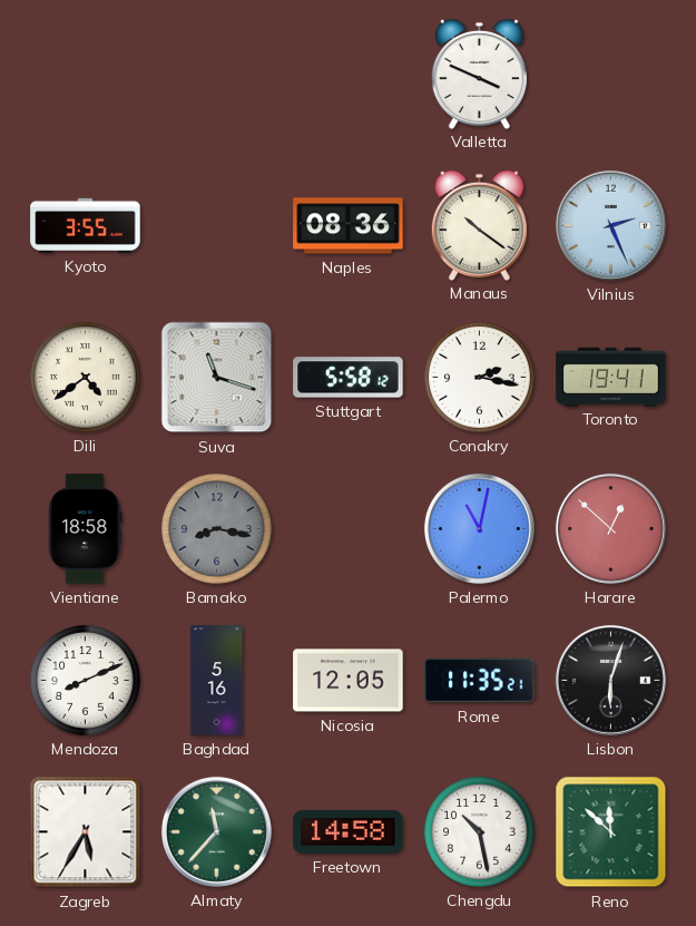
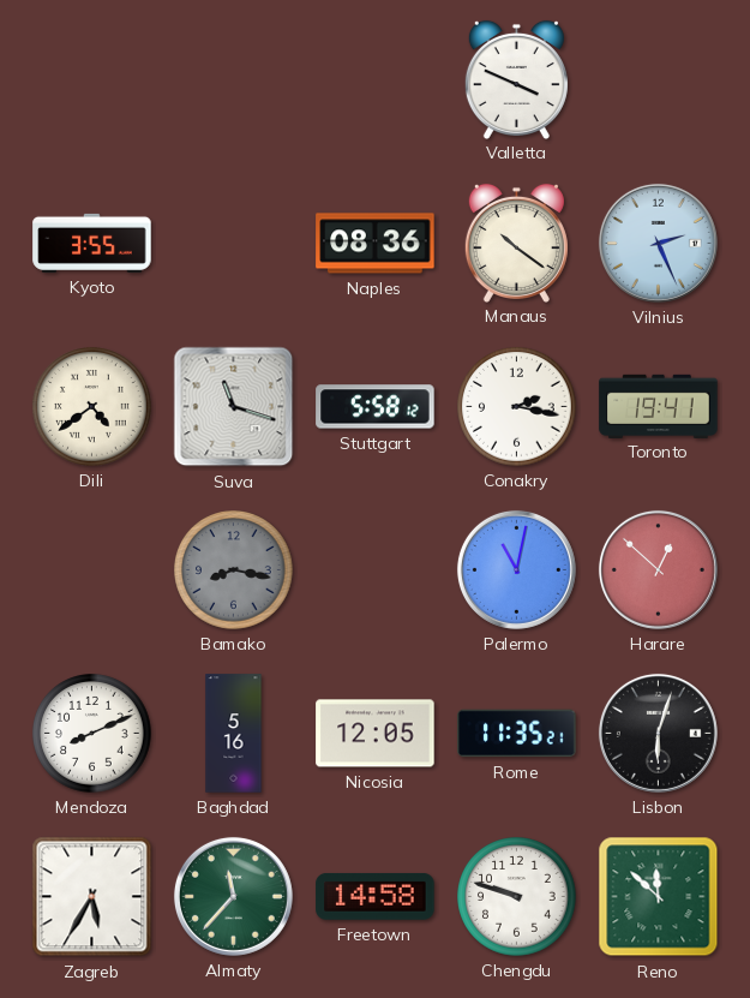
Vientiane: 18:58 -> none (86, 529)
Chengdu: 10:28 -> 9:48 (517, 897)
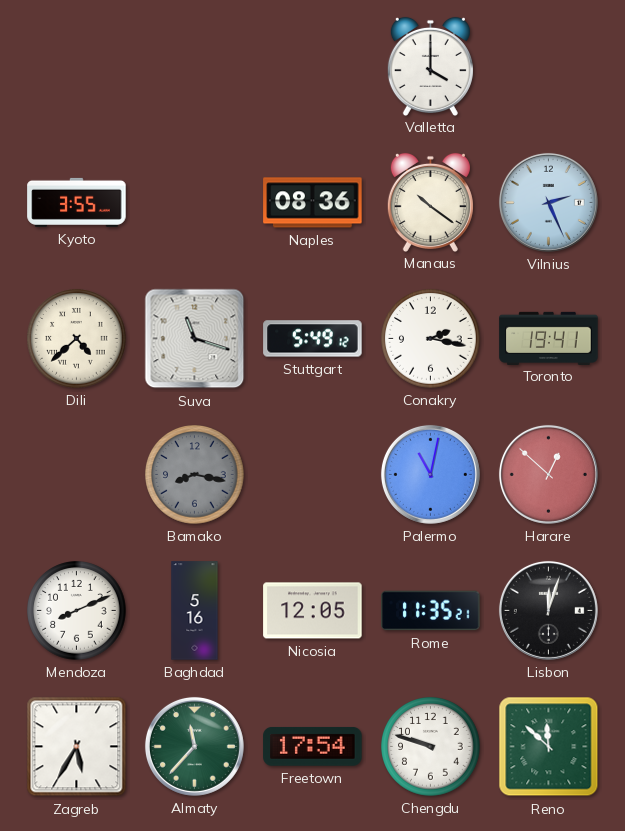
Valletta: 3:49 -> 4:00 (430, 66)
Dili: 4:39 -> 4:38 (77, 339)
Stuttgart: 5:58 -> 5:49 (313, 339)
Lisbon: 6:03 -> 12:03 (548, 610)
Freetown: 14:58 -> 17:54 (313, 746)
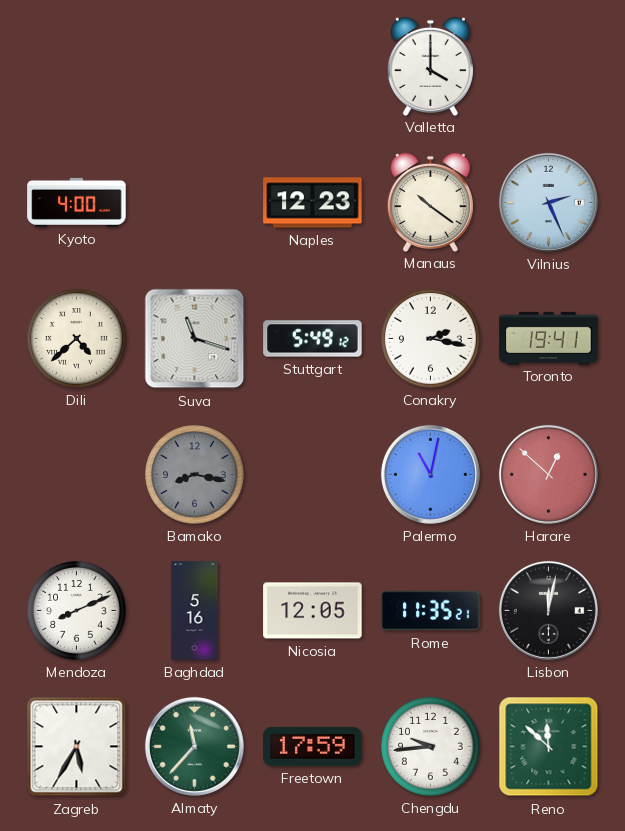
Kyoto: 3:55 -> 4:00 (77, 202)
Naples: 08:36 -> 12:23 (313, 203)
Lisbon: 12:03 -> 12:02 (548, 610)
Freetown: 17:54 -> 17:59 (313, 746)
Chengdu: 9:48 -> 9:44 (431, 747)
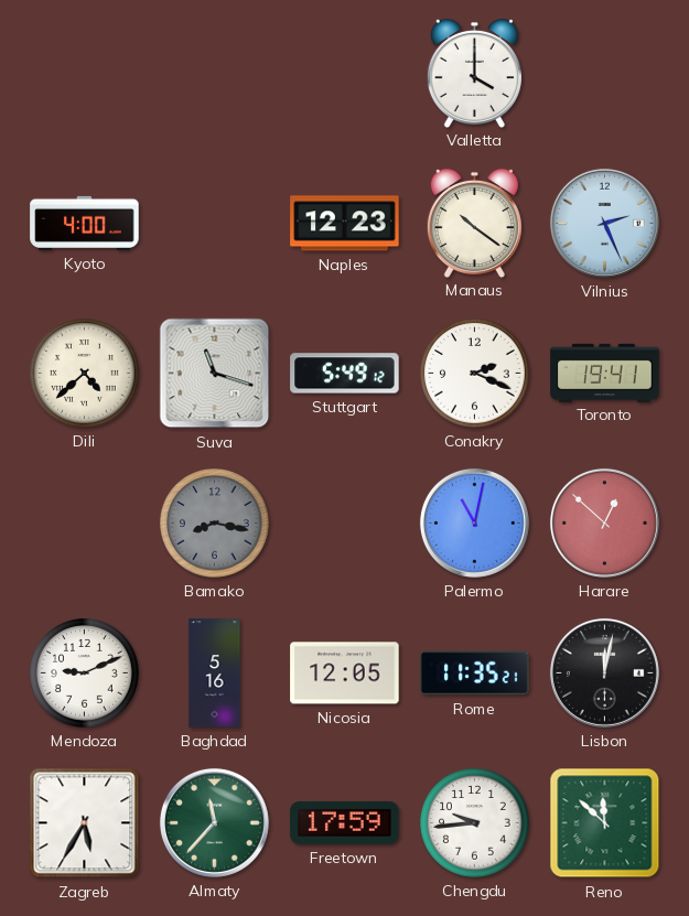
Conakry: 2:17 -> 2:19 (475, 374)
Mendoza: 8:11 -> 9:11 (85, 673)
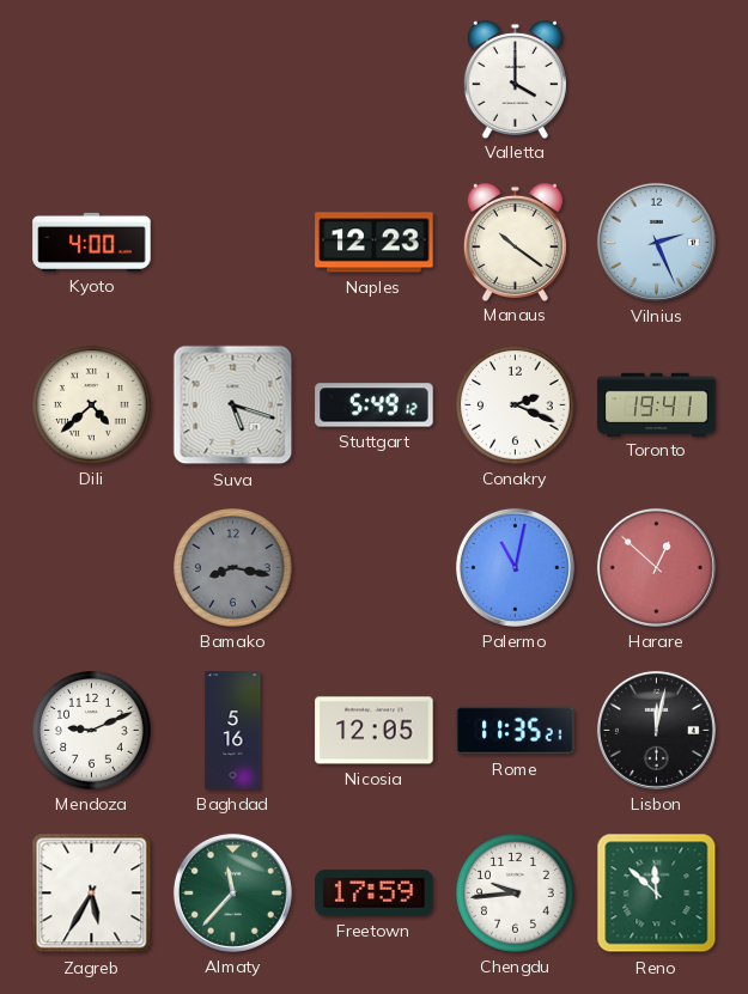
Suva: 11:18 -> 5:18 (233, 405)
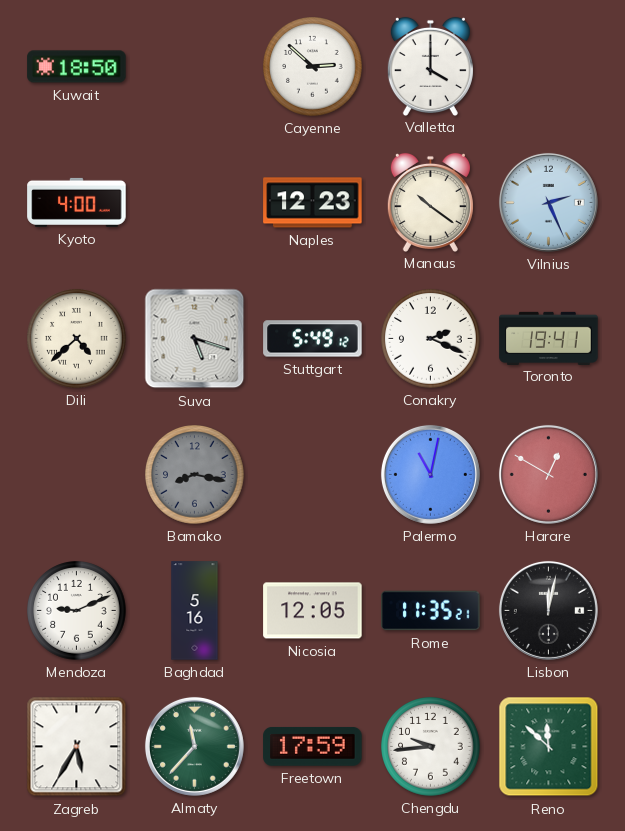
Kuwait: none -> 18:50 (77, 67)
Cayenne: none -> 2:52 (313, 67)
Harare: 12:52 -> 12:50 (548, 474)
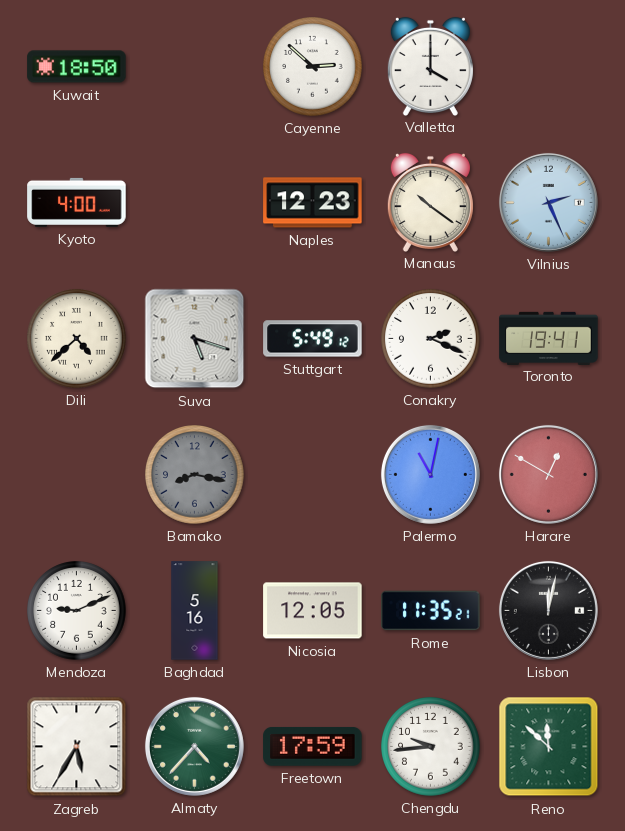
Almaty: 11:37 -> 4:37 (194, 746)
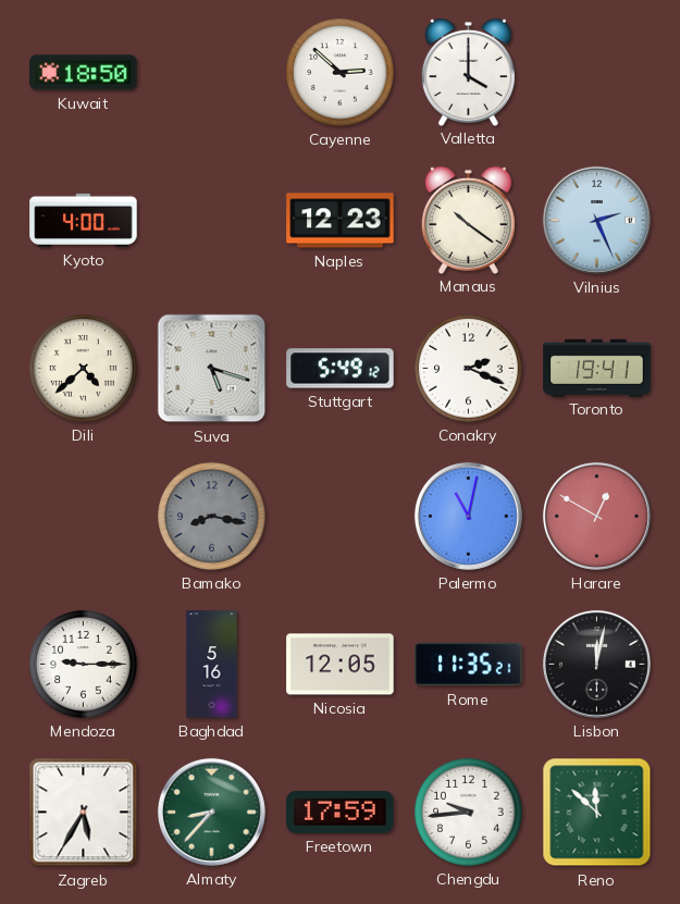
Mendoza: 9:11 -> 9:15 (84, 665)
Almaty: 4:37 -> 8:37 (211, 812)
